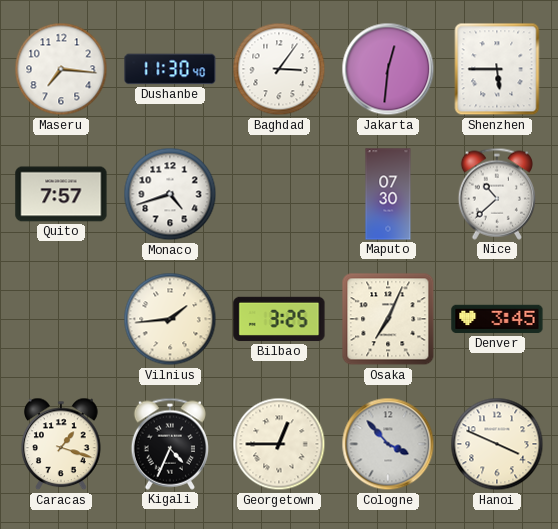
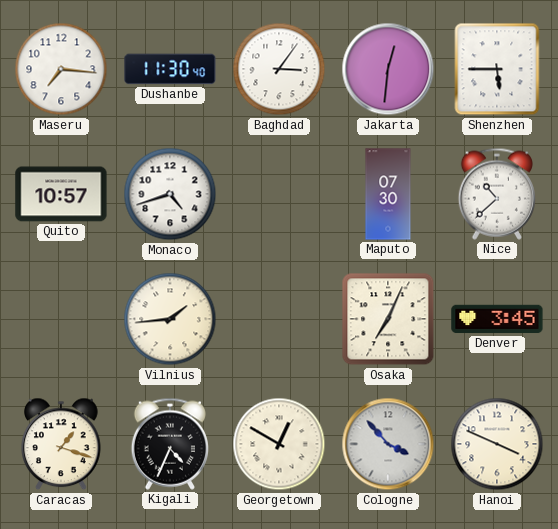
Quito: 7:57 -> 10:57 (61, 194)
Bilbao: 3:25 -> none (279, 319)
Georgetown: 12:45 -> 12:50 (279, 444)
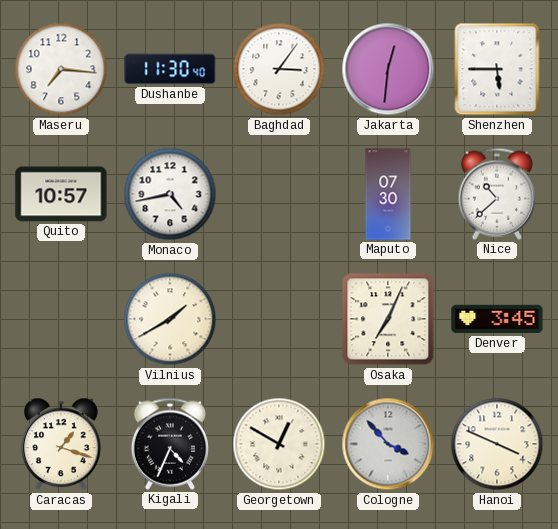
Monaco: 4:42 -> 4:43 (170, 194)
Vilnius: 1:44 -> 1:40 (170, 319)
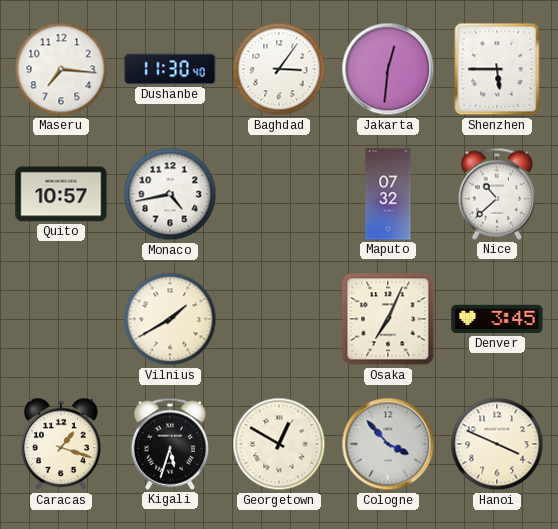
Maputo: 07:30 -> 07:32 (388, 194)
Kigali: 4:34 -> 5:33 (170, 444)
